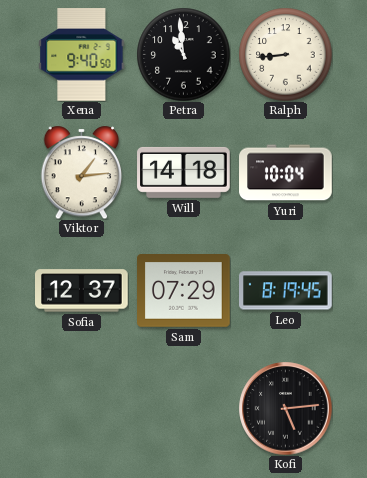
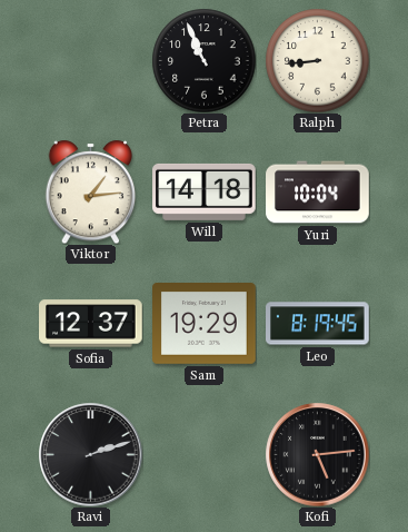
Xena: 9:40 -> none (82, 55)
Petra: 10:59 -> 10:56 (203, 60)
Sam: 07:29 -> 19:29 (205, 324)
Ravi: none -> 2:12 (90, 454)
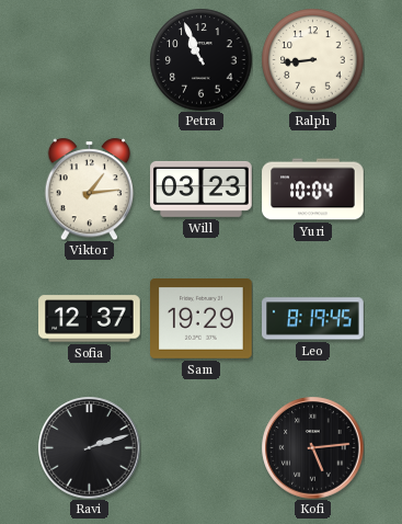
Will: 14:18 -> 03:23 (202, 189)
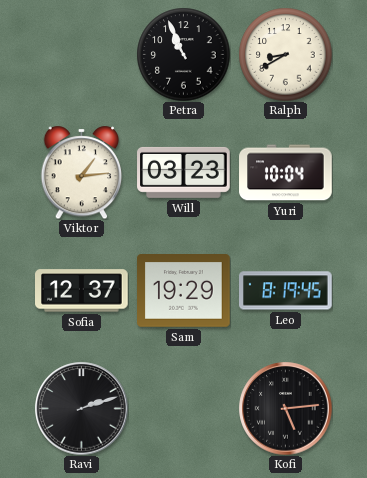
Ralph: 8:44 -> 8:40 (285, 54)
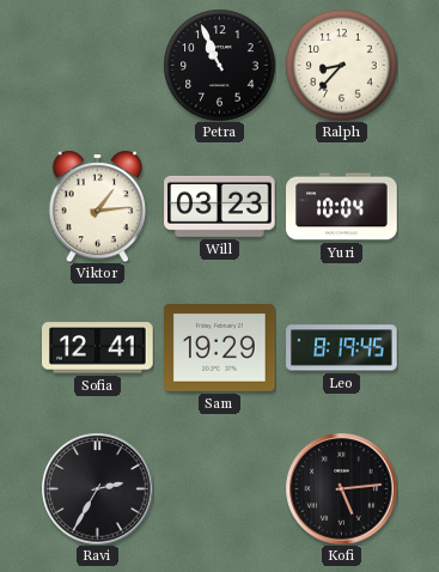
Ralph: 8:40 -> 8:37 (341, 65)
Sofia: 12:37 -> 12:41 (98, 348)
Ravi: 2:12 -> 2:35 (97, 488)
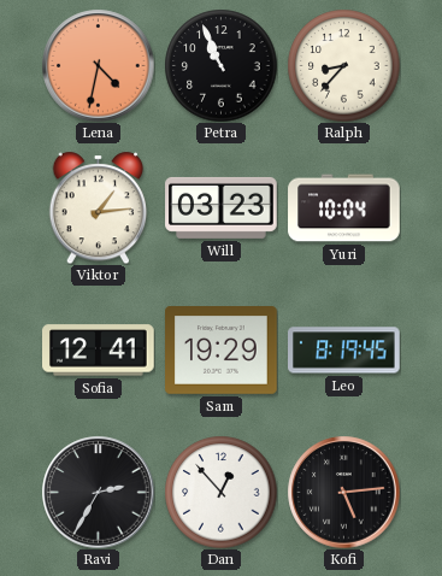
Lena: none -> 4:32 (98, 65)
Dan: none -> 12:53 (220, 492)
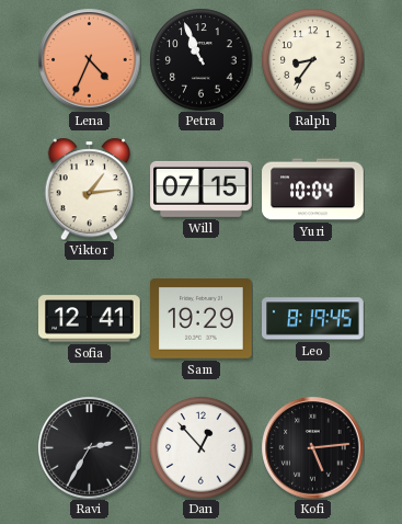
Lena: 4:32 -> 4:34 (89, 59)
Ralph: 8:37 -> 8:36 (312, 59)
Will: 03:23 -> 07:15 (202, 189)
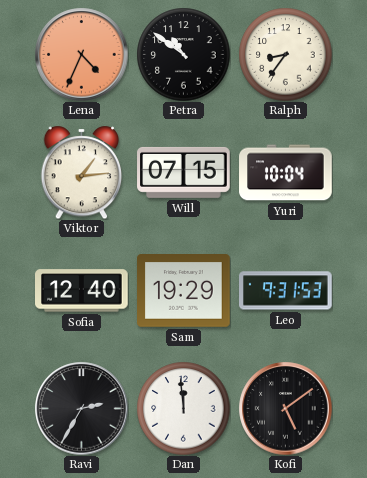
Petra: 10:56 -> 10:51 (183, 54)
Sofia: 12:41 -> 12:40 (82, 291)
Leo: 8:19 -> 9:31 (286, 291)
Dan: 12:53 -> 11:59 (183, 408)
Kofi: 5:14 -> 5:09 (285, 408)
